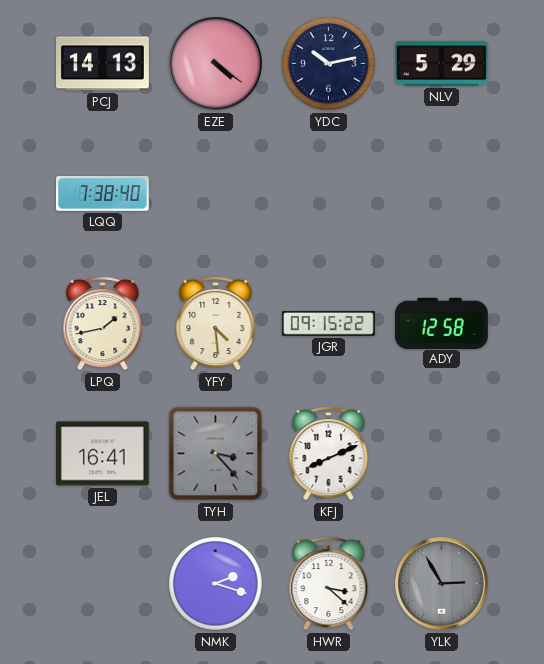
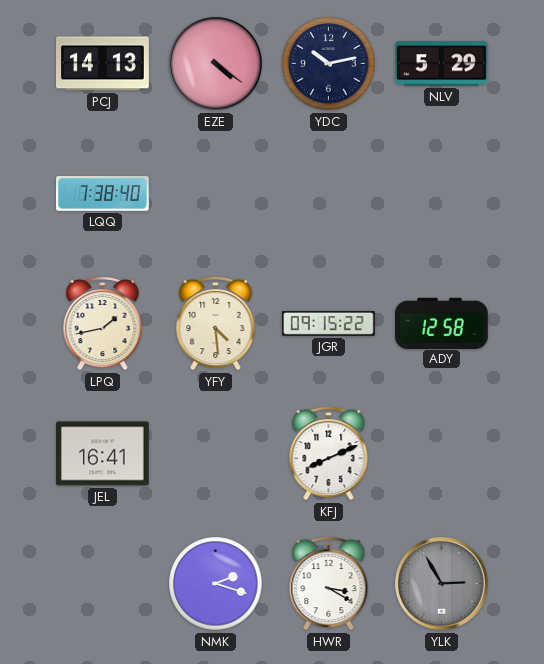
TYH: 3:23 -> none (216, 454)
HWR: 3:22 -> 3:20 (329, 584)
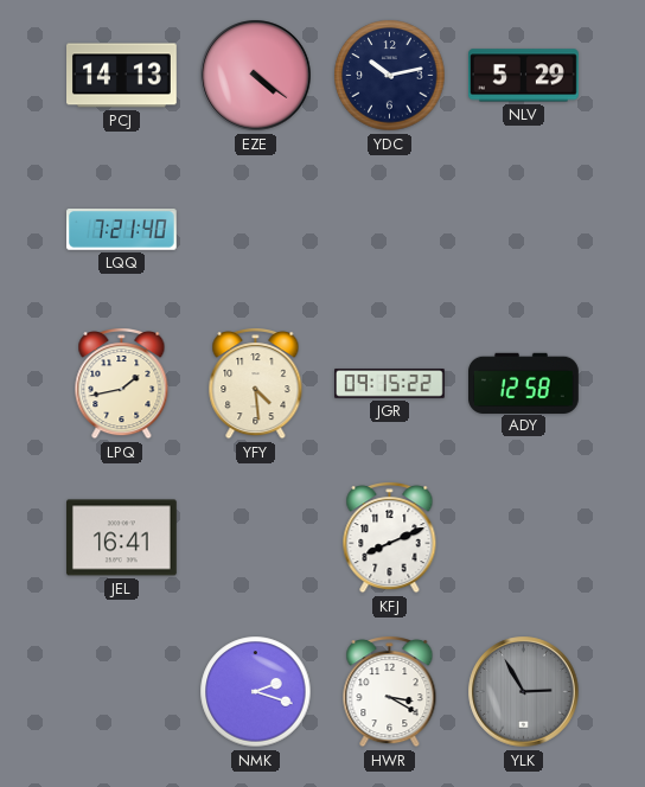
LQQ: 7:38 -> 7:21 (122, 230)
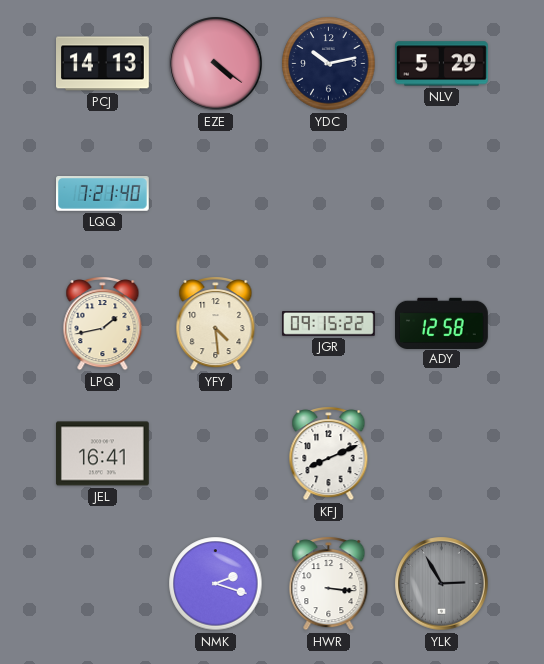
HWR: 3:20 -> 3:16 (329, 584)
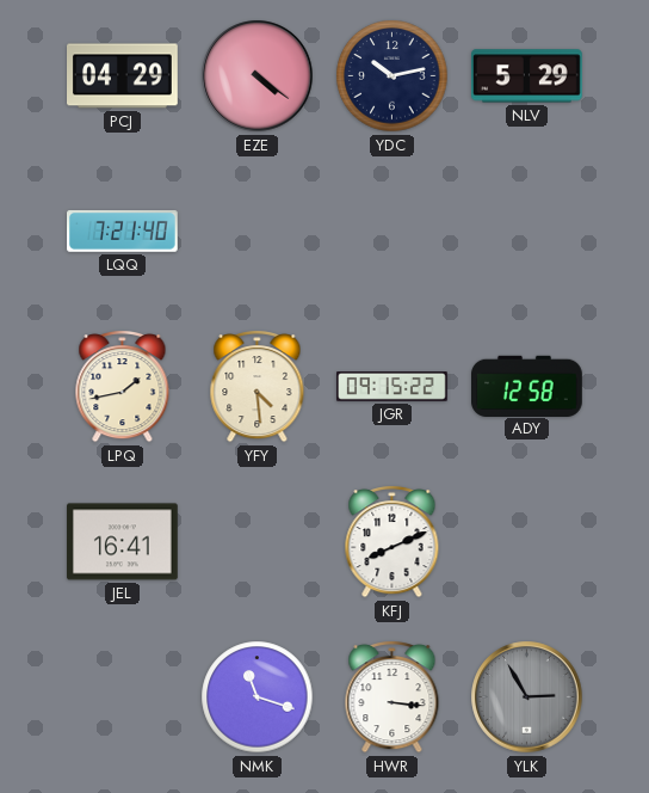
PCJ: 14:13 -> 04:29 (123, 76)
NMK: 2:18 -> 11:18 (258, 697)
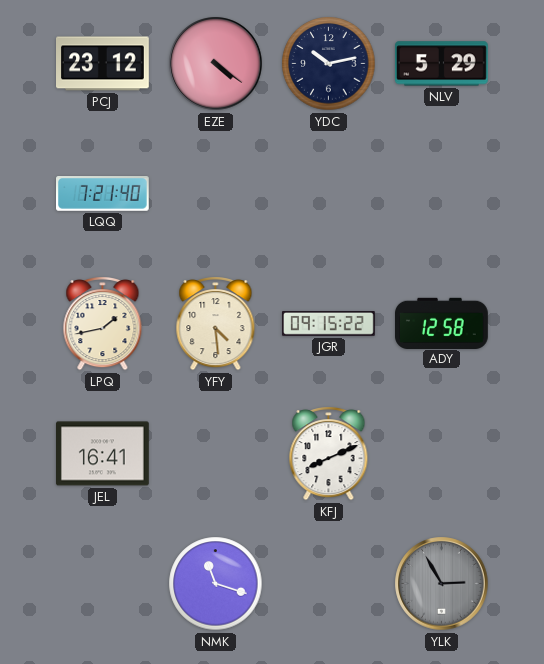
PCJ: 04:29 -> 23:12 (103, 64)
HWR: 3:16 -> none (393, 697)
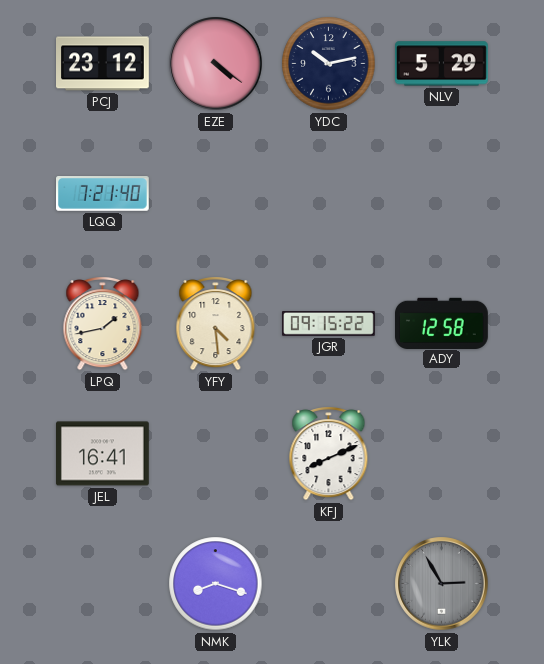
NMK: 11:18 -> 8:18 (216, 584)
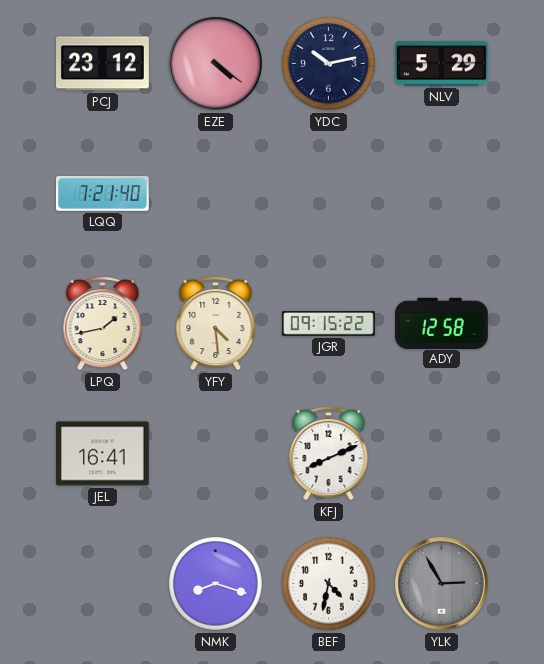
BEF: none -> 4:32 (329, 584)
